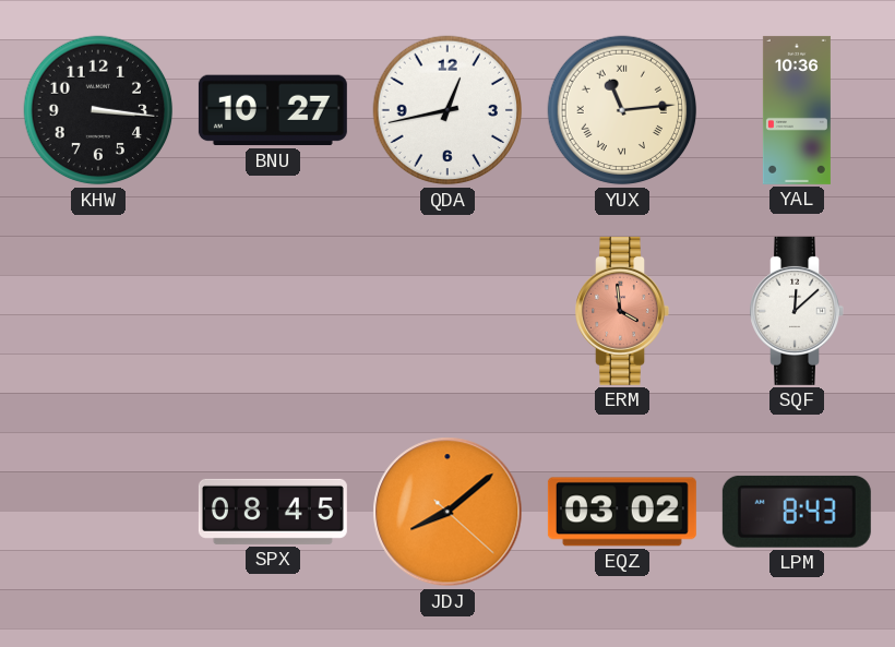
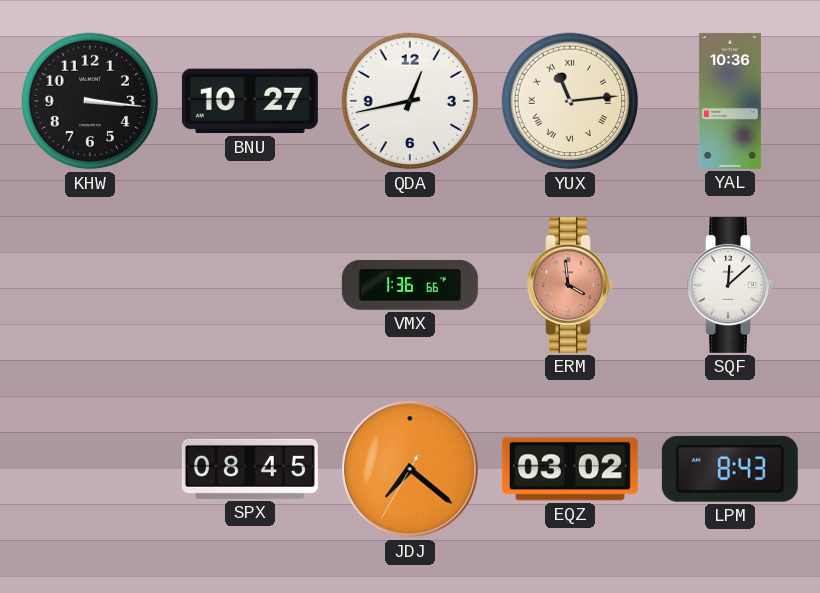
VMX: none -> 1:36 (410, 285)
JDJ: 8:08 -> 7:21 (410, 469)
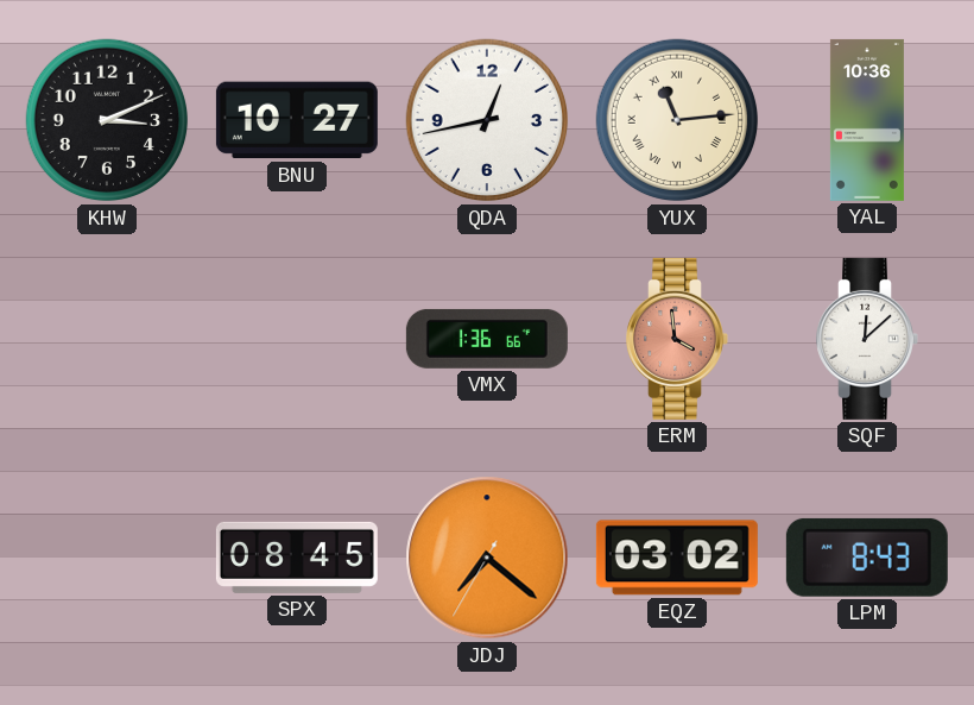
KHW: 3:16 -> 3:11 (107, 120)
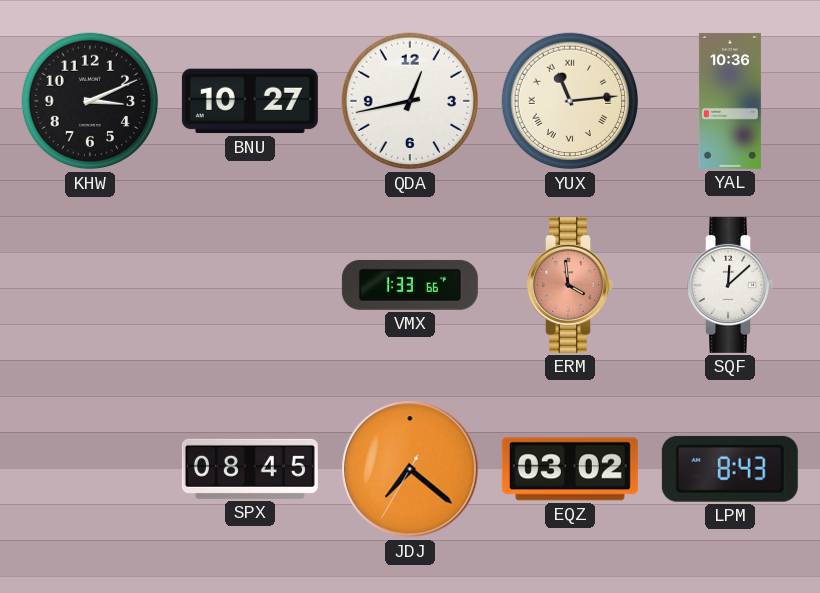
VMX: 1:36 -> 1:33 (410, 285)
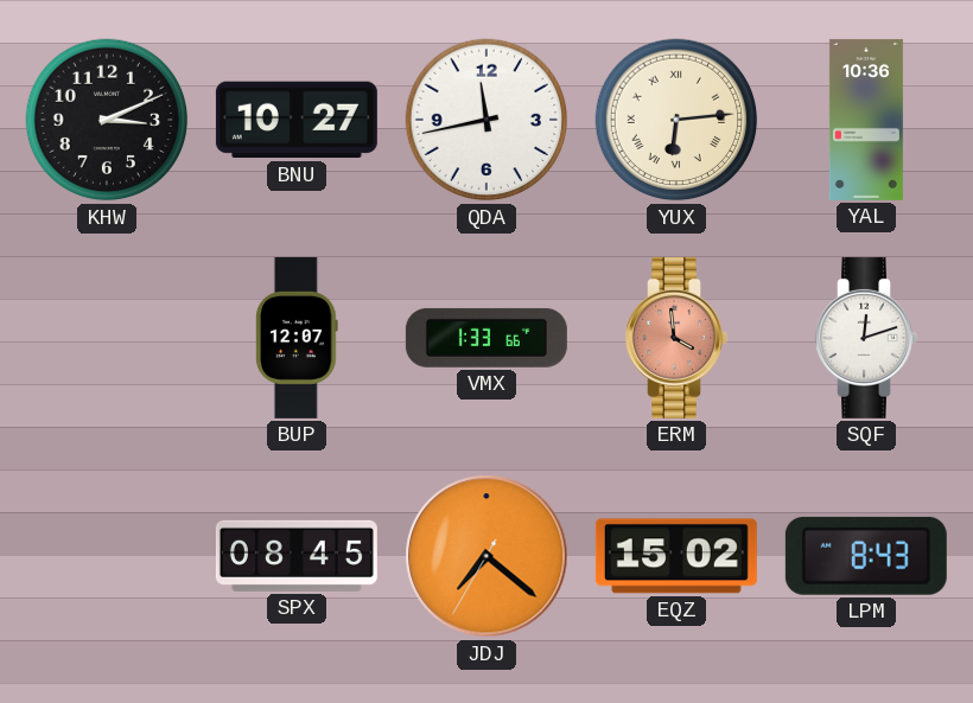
QDA: 12:43 -> 11:43 (486, 120)
YUX: 11:14 -> 6:14 (676, 120)
BUP: none -> 12:07 (298, 338)
SQF: 12:08 -> 12:12 (866, 338)
EQZ: 03:02 -> 15:02 (676, 556)
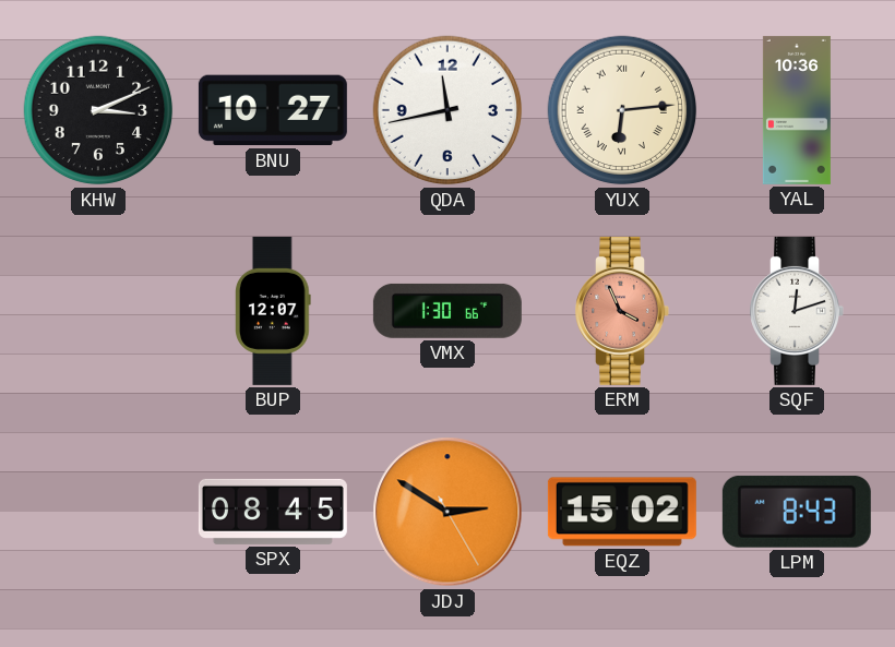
VMX: 1:33 -> 1:30 (448, 311)
ERM: 3:59 -> 3:56 (622, 311)
JDJ: 7:21 -> 2:50 (448, 512)
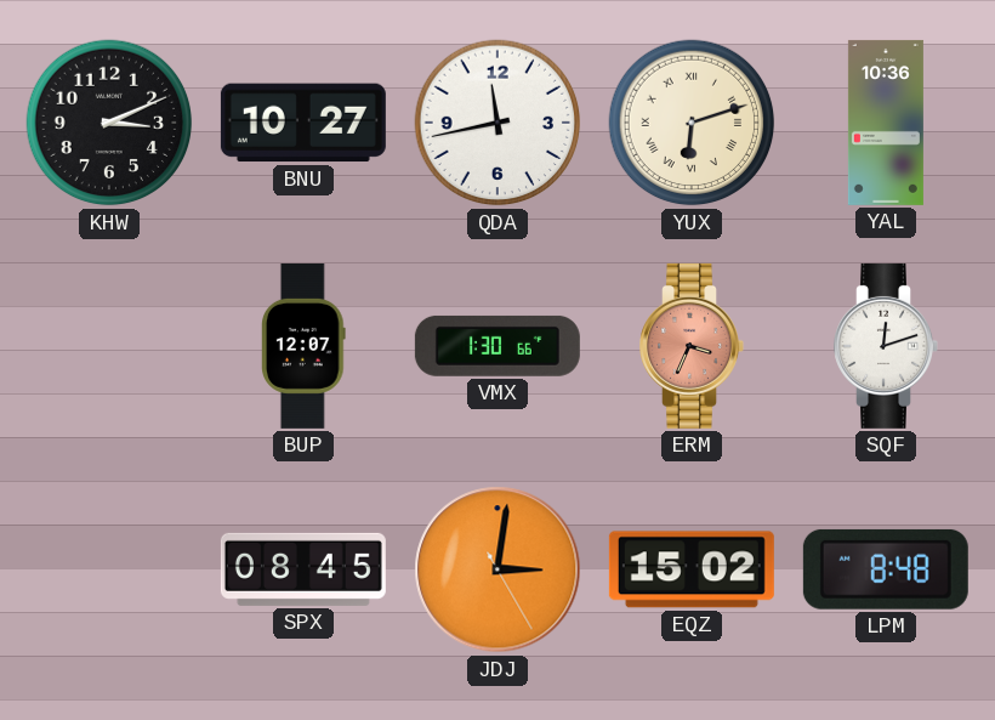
YUX: 6:14 -> 6:12 (692, 123)
ERM: 3:56 -> 3:34 (692, 346)
JDJ: 2:50 -> 3:01 (497, 569)
LPM: 8:43 -> 8:48 (886, 569)
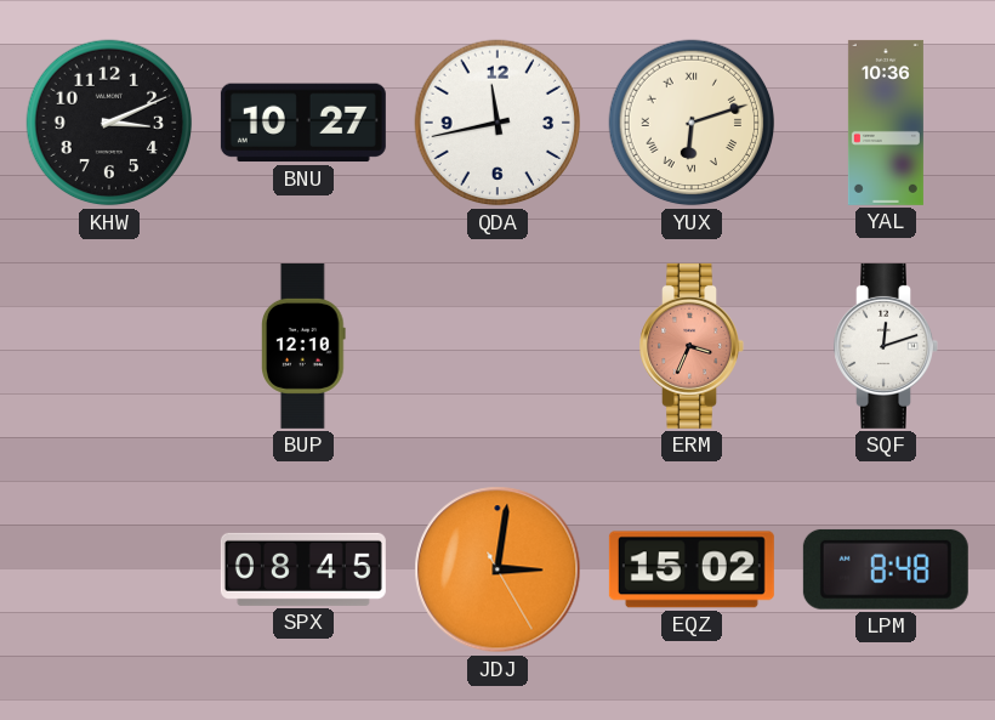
BUP: 12:07 -> 12:10 (305, 346)
VMX: 1:30 -> none (497, 346)
